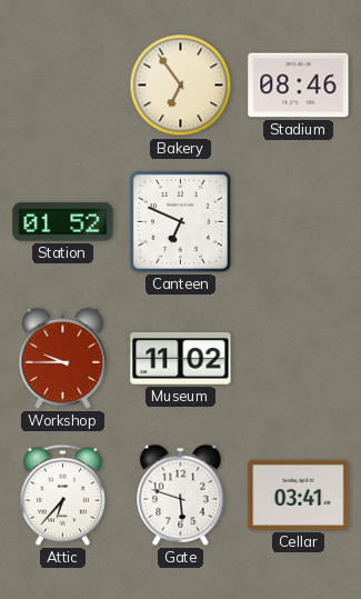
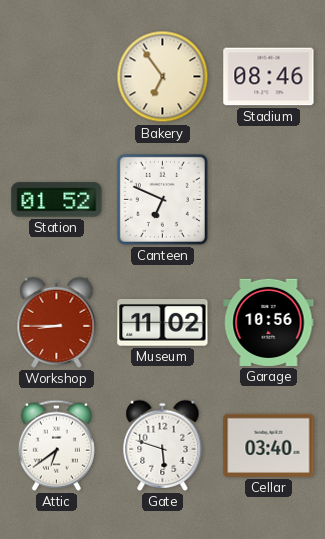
Workshop: 9:45 -> 8:45 (57, 322)
Garage: none -> 10:56 (269, 322)
Attic: 6:37 -> 6:39 (56, 445)
Cellar: 03:41 -> 03:40 (269, 445)
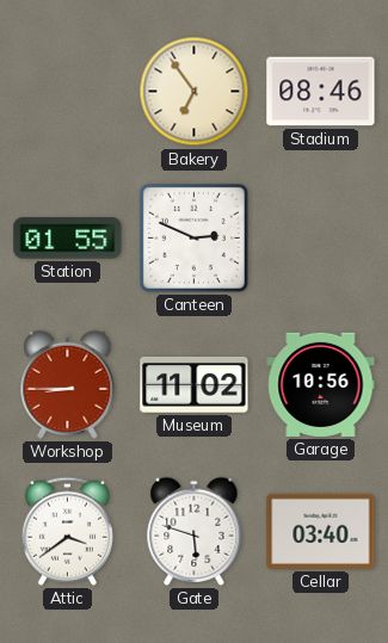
Station: 01:52 -> 01:55 (68, 239)
Canteen: 6:49 -> 2:49 (193, 237)
Attic: 6:39 -> 3:39 (67, 531)
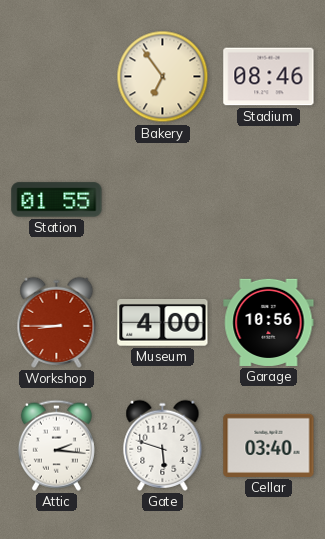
Canteen: 2:49 -> none (193, 237)
Museum: 11:02 -> 4:00 (163, 322)
Attic: 3:39 -> 2:16 (56, 445)
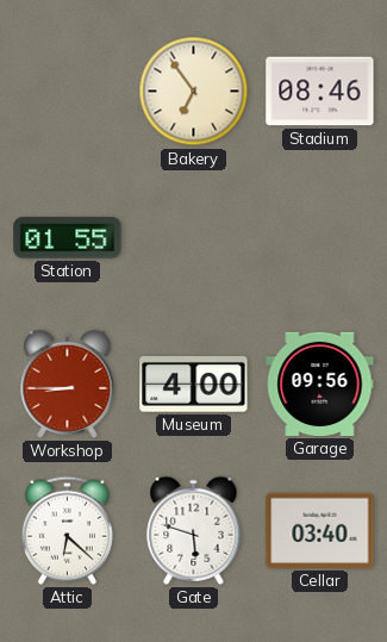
Garage: 10:56 -> 09:56 (320, 384)
Attic: 2:16 -> 6:22 (67, 530)
